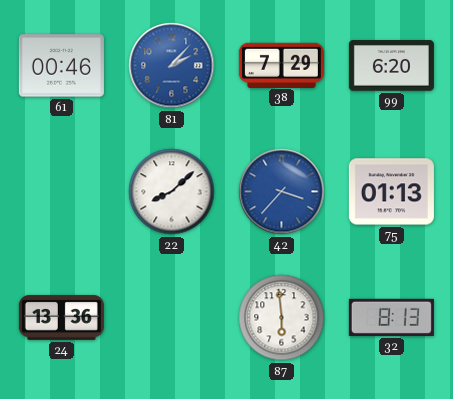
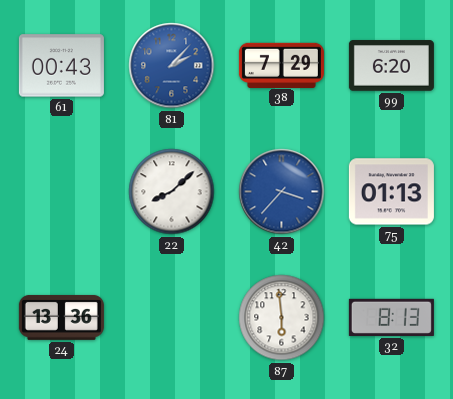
61: 00:46 -> 00:43 (61, 66)
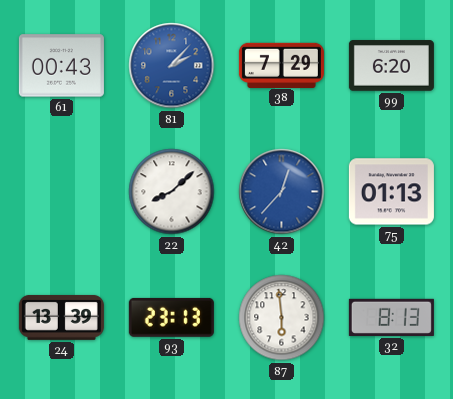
42: 3:37 -> 12:37 (282, 192)
24: 13:36 -> 13:39 (61, 317)
93: none -> 23:13 (171, 317)
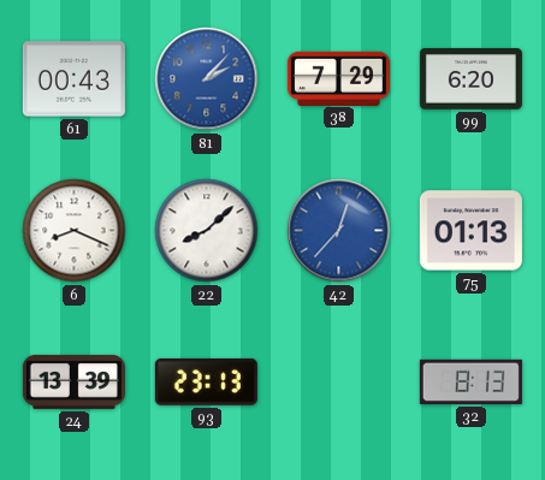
6: none -> 8:19 (75, 231)
87: 5:59 -> none (282, 318)
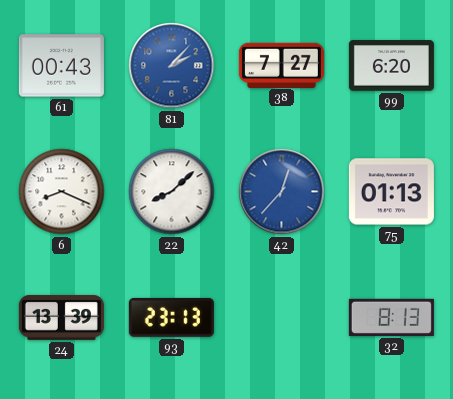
38: 7:29 -> 7:27 (281, 65)
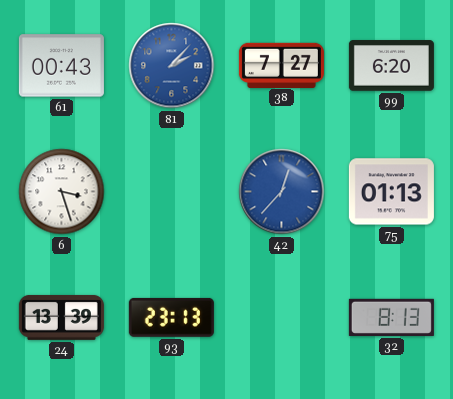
6: 8:19 -> 3:27 (62, 192)
22: 8:08 -> none (172, 192)
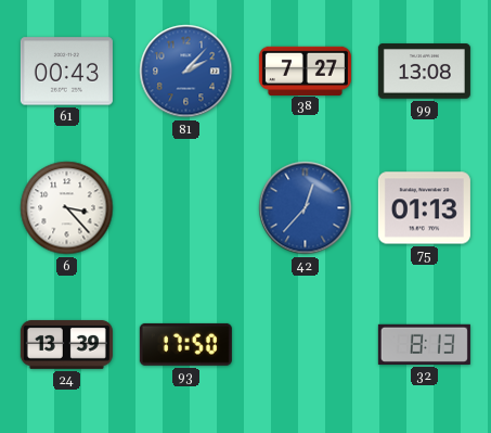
99: 6:20 -> 13:08 (424, 72)
6: 3:27 -> 3:23 (67, 208)
93: 23:13 -> 17:50 (185, 344)
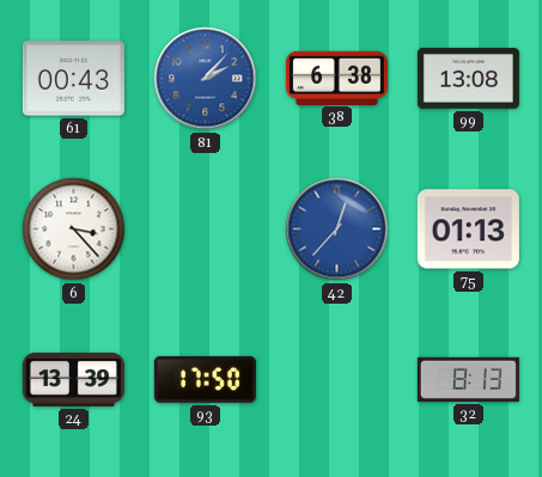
38: 7:27 -> 6:38 (336, 78)
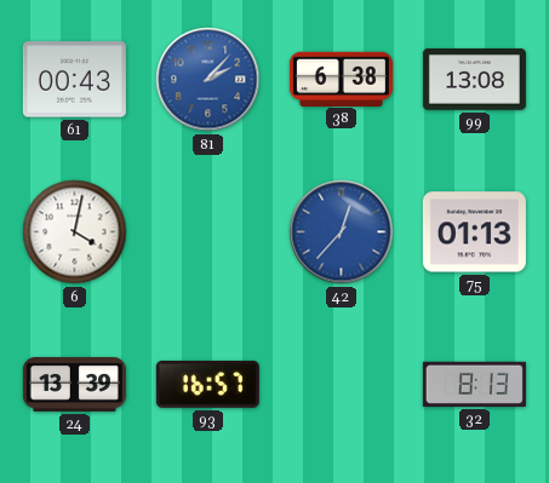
6: 3:23 -> 4:02 (75, 232)
93: 17:50 -> 16:57 (207, 384)
